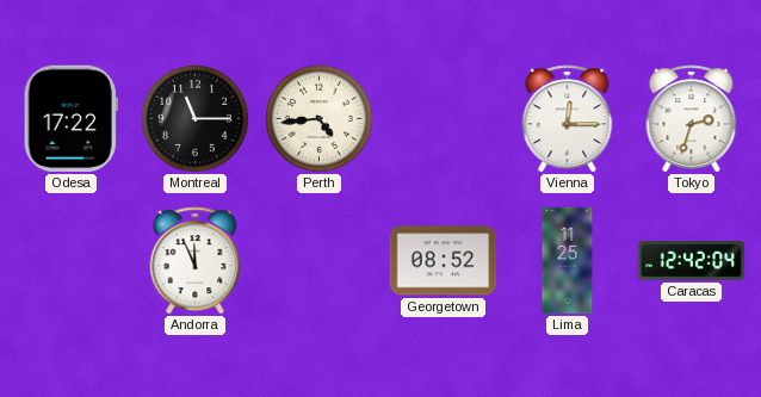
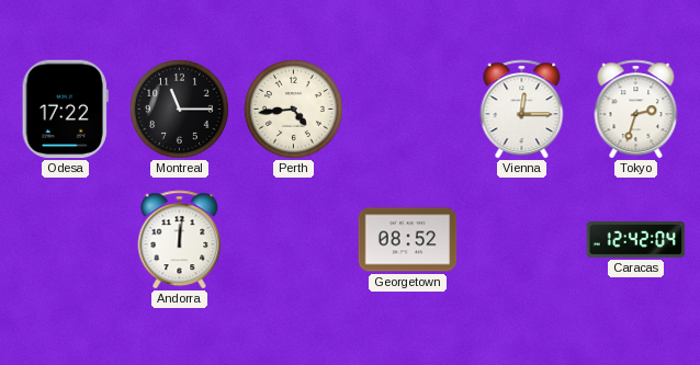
Andorra: 11:56 -> 12:01 (180, 240)
Lima: 11:25 -> none (568, 261)
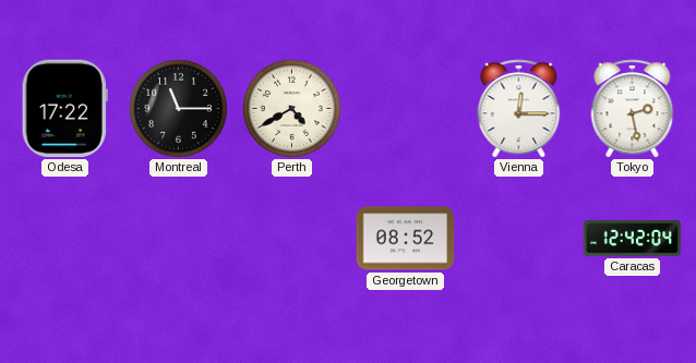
Perth: 4:44 -> 4:40 (291, 108)
Tokyo: 2:33 -> 2:28 (633, 109)
Andorra: 12:01 -> none (180, 240)
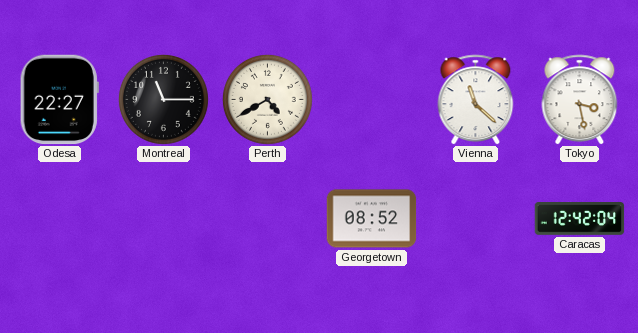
Odesa: 17:22 -> 22:27 (59, 100)
Vienna: 12:15 -> 11:22 (476, 100)
Tokyo: 2:28 -> 3:28 (580, 100)
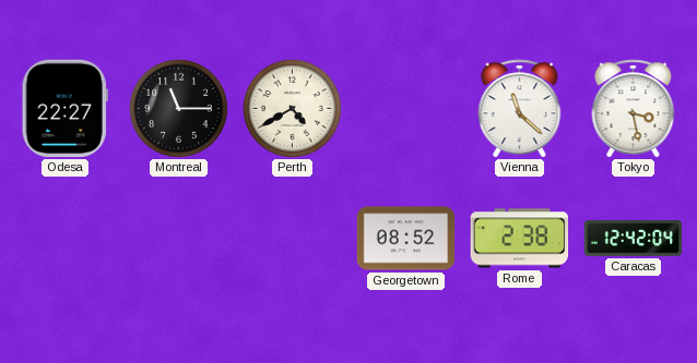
Rome: none -> 2:38 (520, 239)
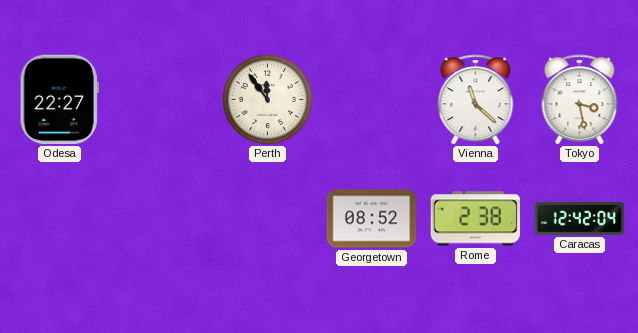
Montreal: 11:15 -> none (178, 108)
Perth: 4:40 -> 11:54 (267, 99)
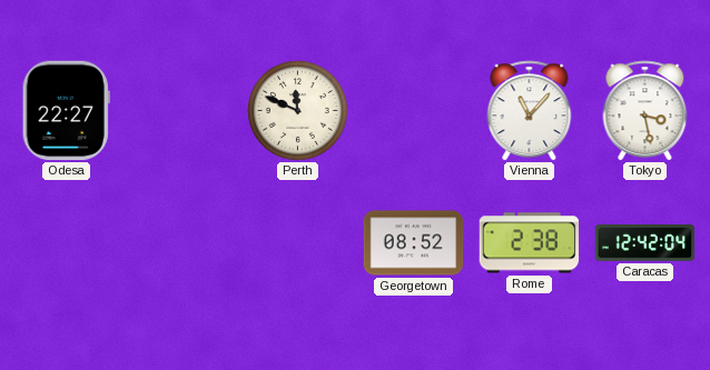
Perth: 11:54 -> 11:49 (297, 110)
Vienna: 11:22 -> 11:07 (530, 111)
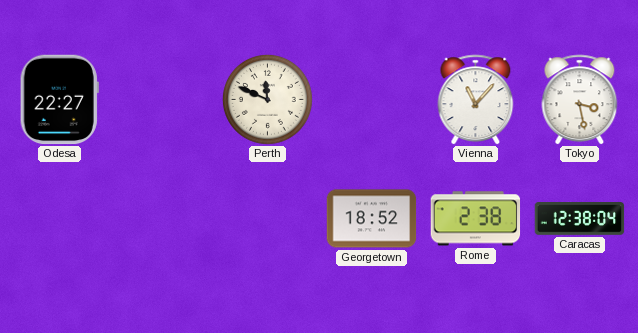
Georgetown: 08:52 -> 18:52 (372, 219)
Caracas: 12:42 -> 12:38 (580, 219)
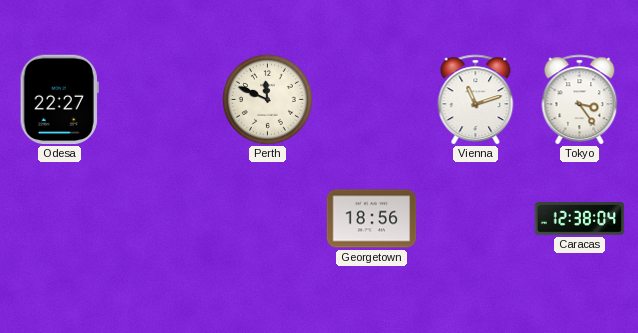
Vienna: 11:07 -> 11:12 (476, 100)
Tokyo: 3:28 -> 3:24 (580, 100)
Georgetown: 18:52 -> 18:56 (372, 219)
Rome: 2:38 -> none (476, 219)
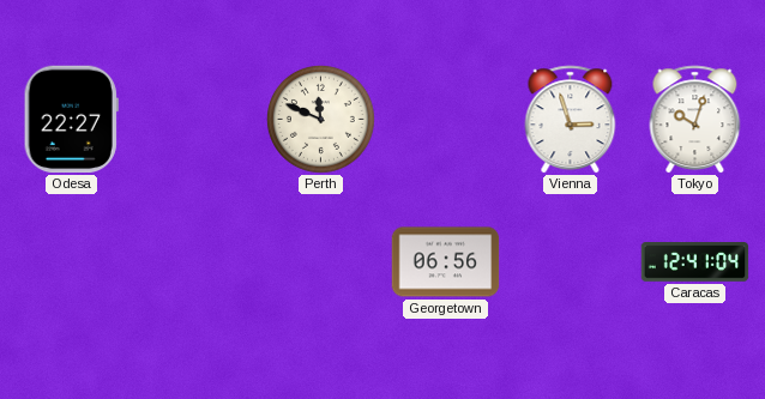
Vienna: 11:12 -> 2:57 (571, 120)
Tokyo: 3:24 -> 10:03 (695, 120)
Georgetown: 18:56 -> 06:56 (446, 262)
Caracas: 12:38 -> 12:41 (695, 262)
